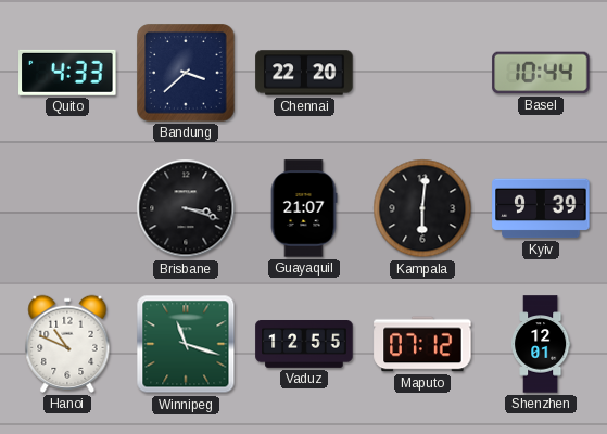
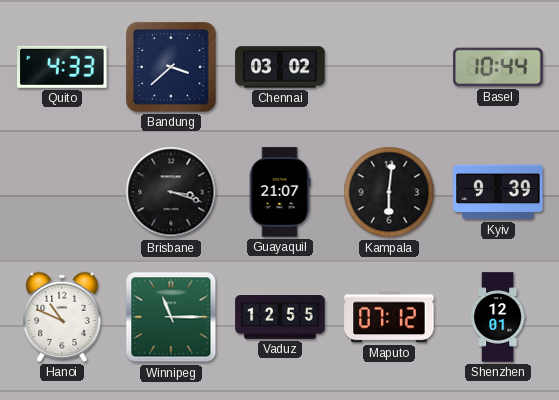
Chennai: 22:20 -> 03:02 (280, 67)
Winnipeg: 11:18 -> 11:15 (171, 317)
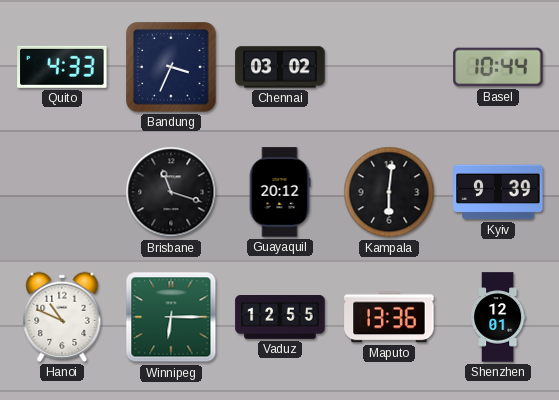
Bandung: 3:38 -> 3:34 (171, 67)
Brisbane: 3:18 -> 11:18 (171, 192)
Guayaquil: 21:07 -> 20:12 (280, 192)
Winnipeg: 11:15 -> 6:15 (171, 317)
Maputo: 07:12 -> 13:36 (389, 317)
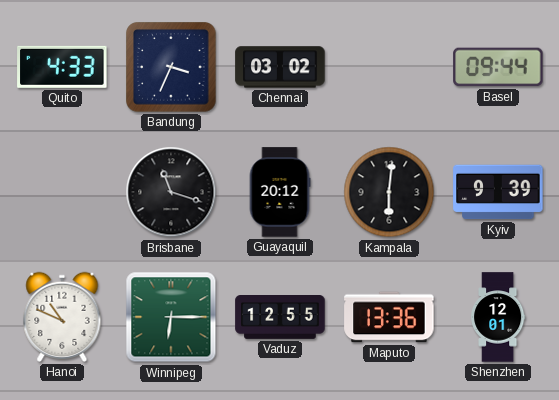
Basel: 10:44 -> 09:44 (498, 67)
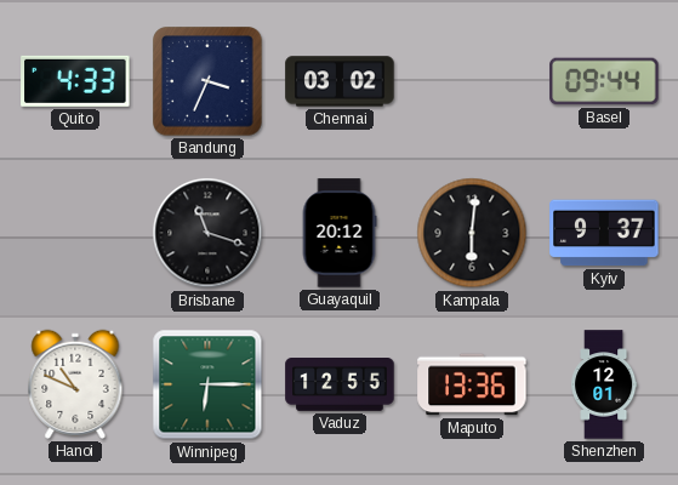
Kyiv: 9:39 -> 9:37 (604, 233)
